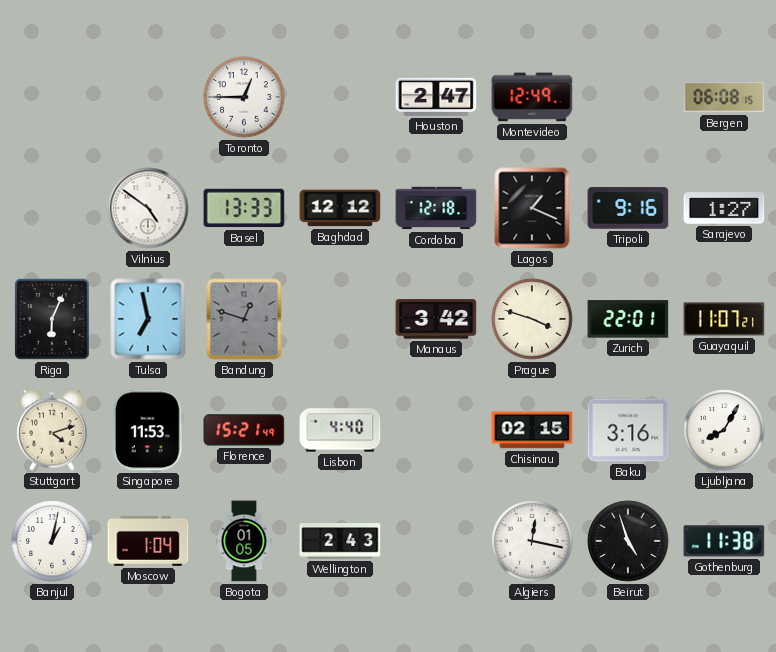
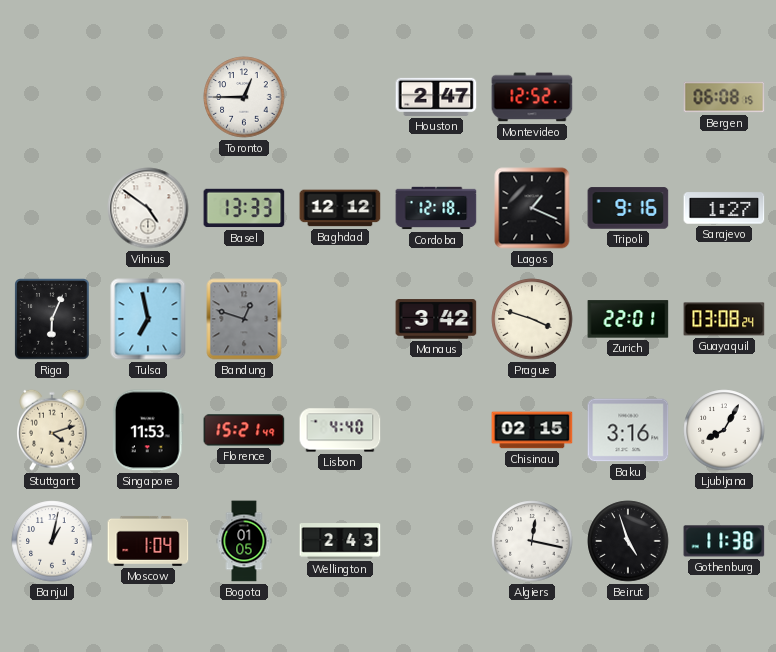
Montevideo: 12:49 -> 12:52 (532, 97)
Guayaquil: 11:07 -> 03:08 (724, 319)
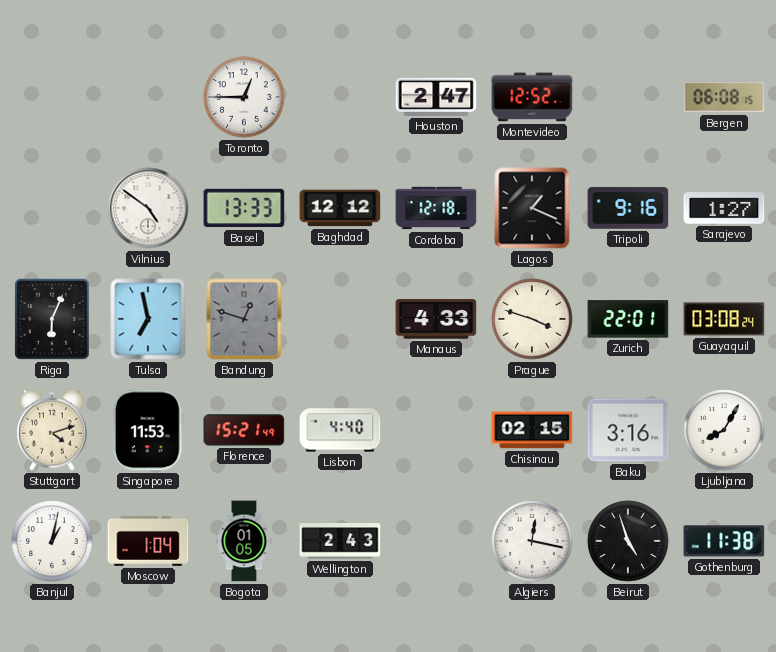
Manaus: 3:42 -> 4:33 (436, 319)
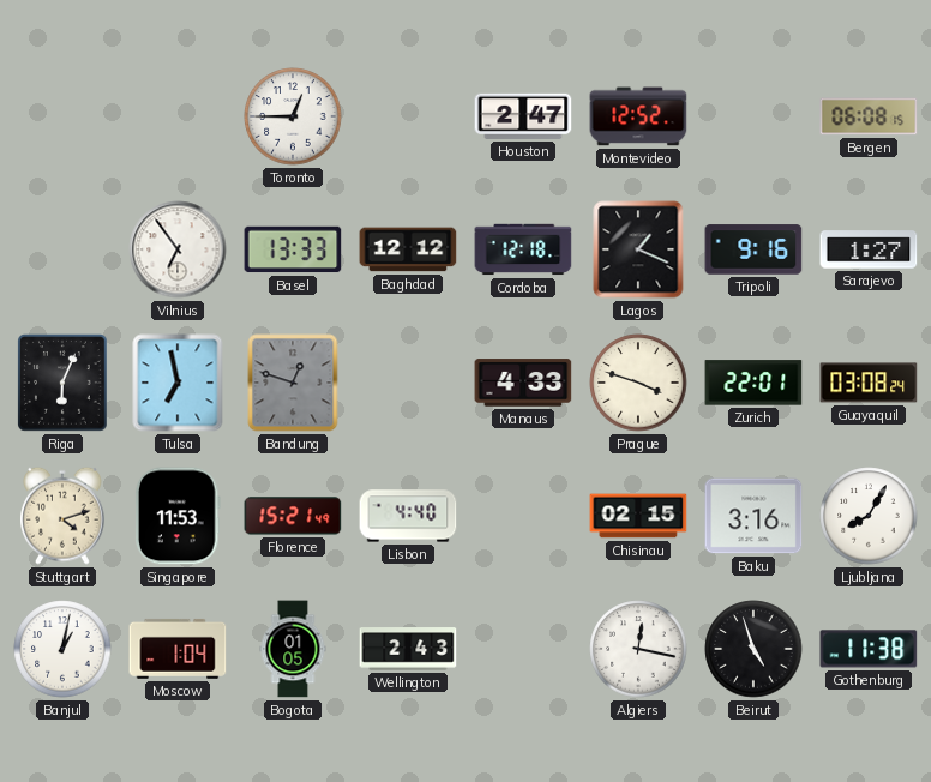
Vilnius: 4:51 -> 6:54 (178, 249)
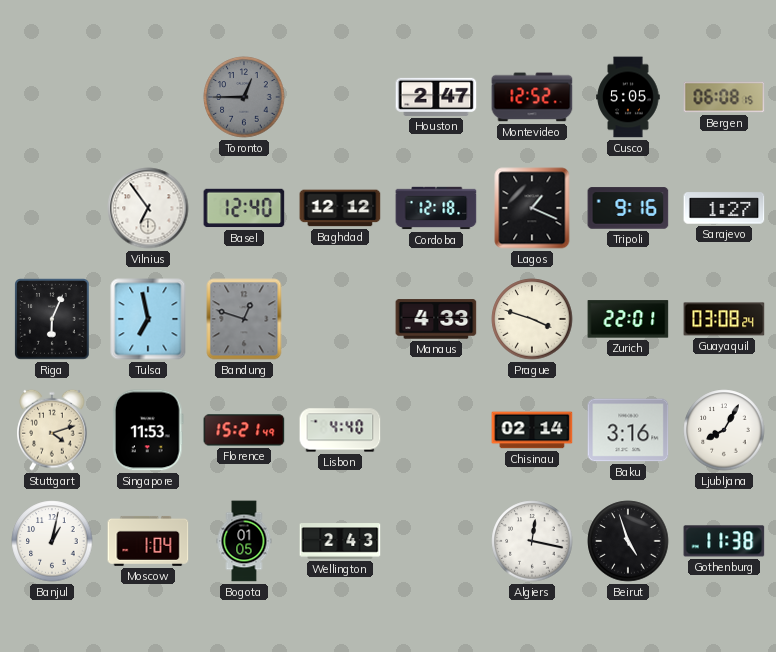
Toronto dial: white -> grey (244, 97)
Cusco: none -> 5:05 (628, 97)
Basel: 13:33 -> 12:40 (244, 208)
Chisinau: 02:15 -> 02:14 (532, 430)
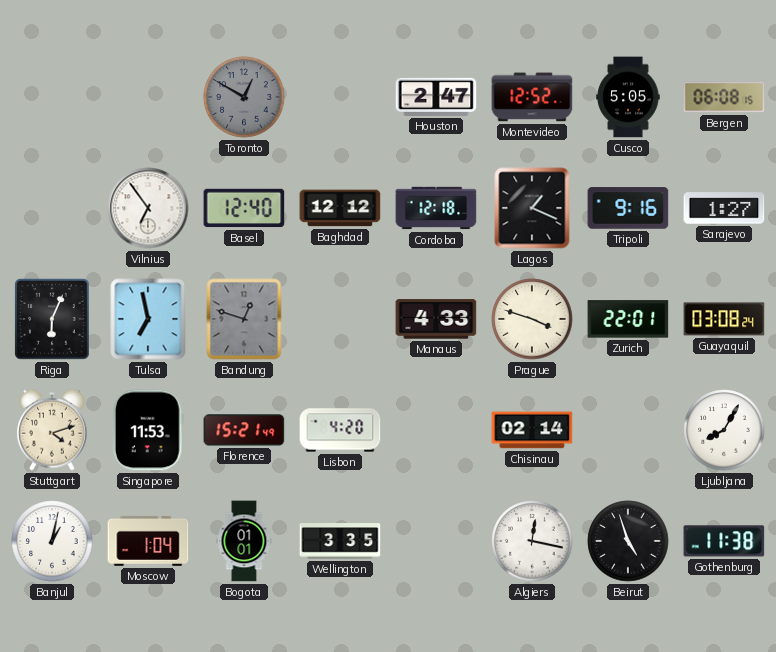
Toronto: 12:45 -> 12:50 (244, 97)
Lisbon: 4:40 -> 4:20 (340, 430)
Baku: 3:16 -> none (628, 430)
Bogota: 01:05 -> 01:01 (244, 541)
Wellington: 2:43 -> 3:35 (340, 541)
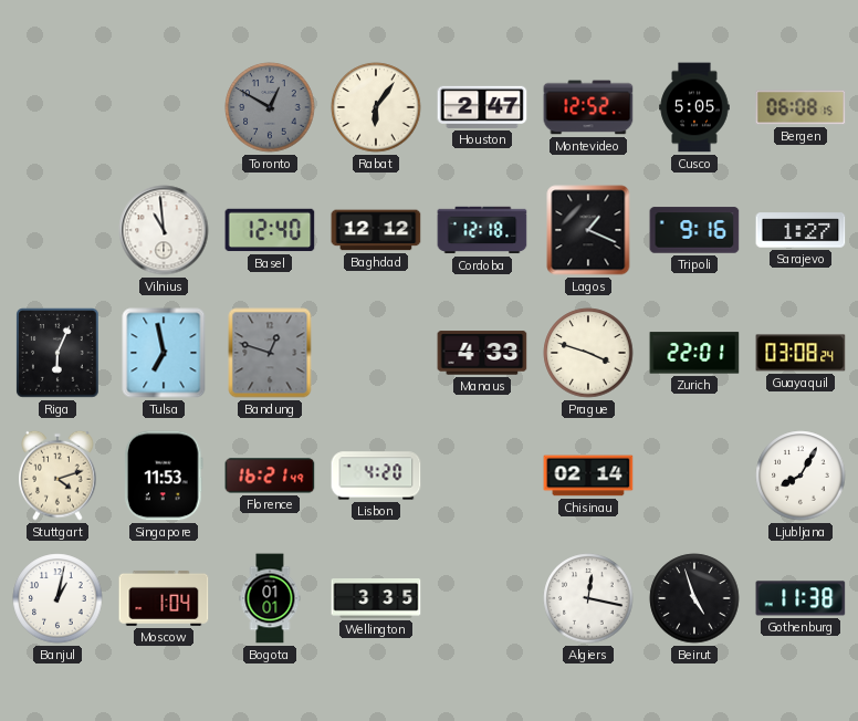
Rabat: none -> 6:06 (376, 107)
Vilnius: 6:54 -> 10:59 (164, 230)
Florence: 15:21 -> 16:21 (270, 476)
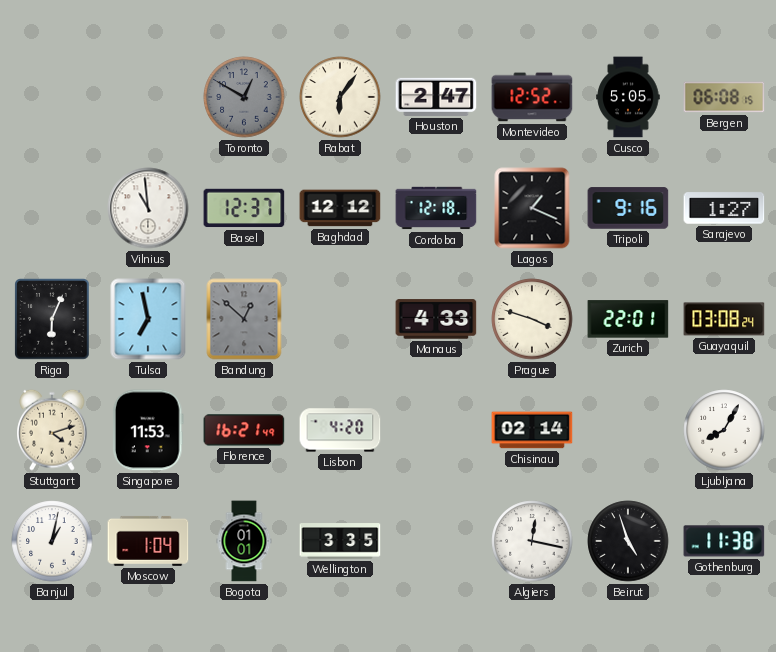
Basel: 12:40 -> 12:37 (244, 208)
Bandung: 12:48 -> 12:52 (244, 319)
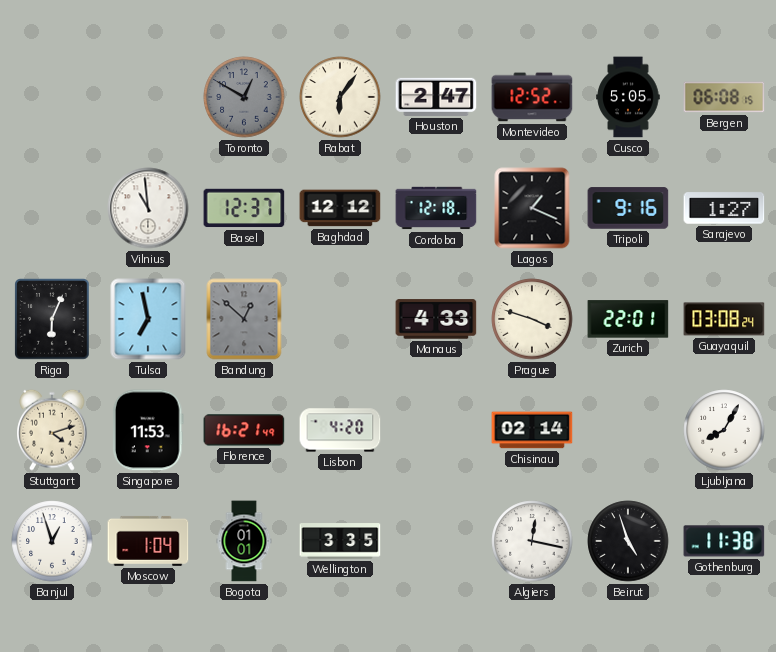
Banjul: 1:02 -> 12:57 (52, 541)
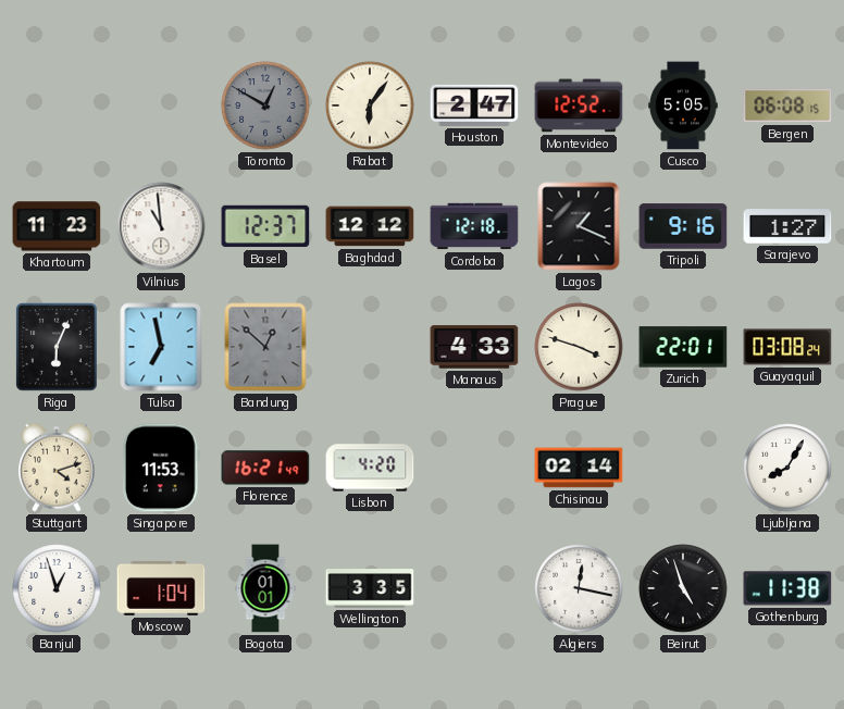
Khartoum: none -> 11:23 (57, 226)
